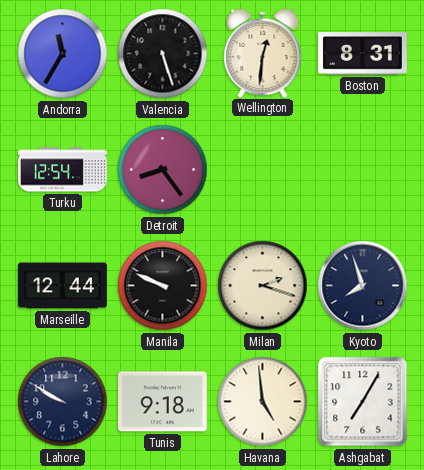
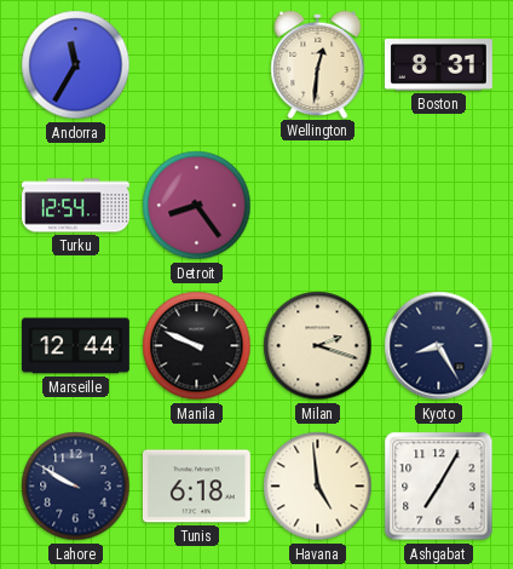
Valencia: 5:27 -> none (163, 54)
Kyoto: 7:57 -> 8:25 (439, 346)
Tunis: 9:18 -> 6:18 (196, 487)
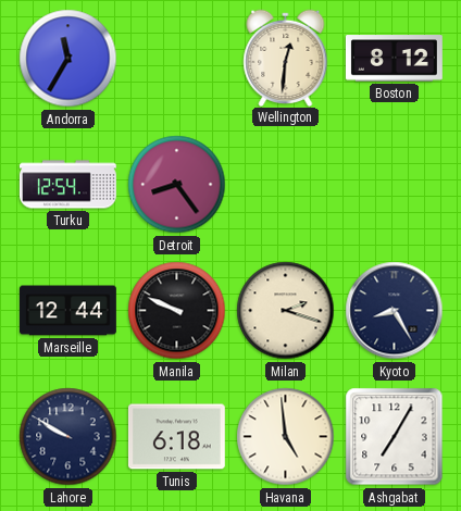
Boston: 8:31 -> 8:12 (394, 59)
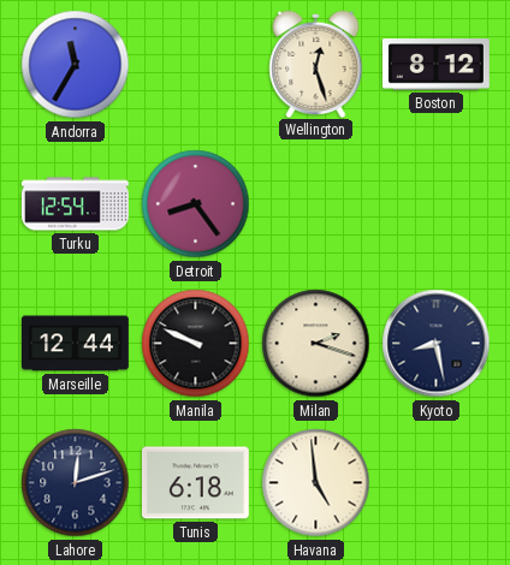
Wellington: 12:31 -> 12:27 (316, 64)
Kyoto: 8:25 -> 8:28 (437, 344)
Lahore: 9:50 -> 12:12 (76, 483)
Ashgabat: 7:05 -> none (395, 437)
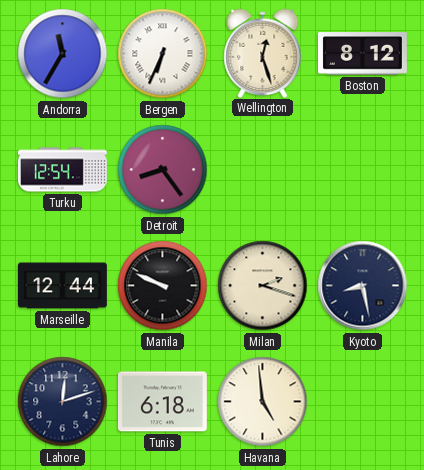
Bergen: none -> 6:34 (163, 54)
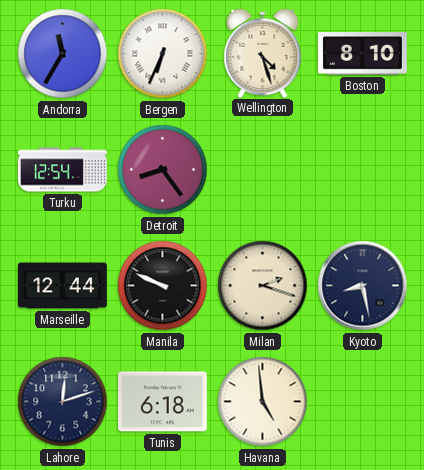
Wellington: 12:27 -> 4:27 (263, 53)
Boston: 8:12 -> 8:10 (362, 54)
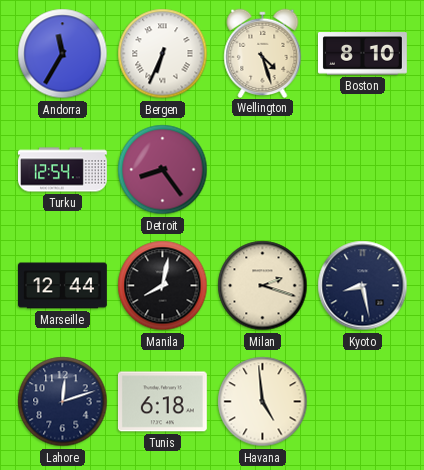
Manila: 9:49 -> 8:02 (163, 286)
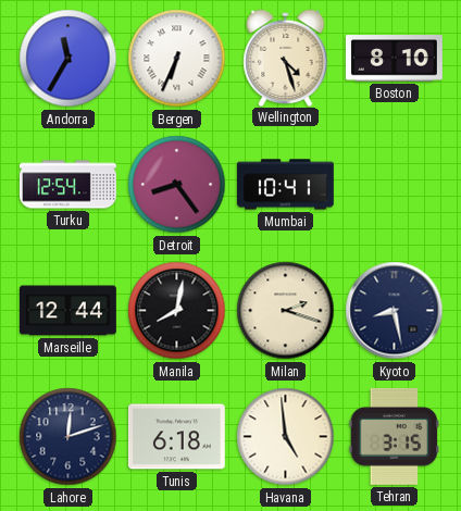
Mumbai: none -> 10:41 (286, 185)
Tehran: none -> 3:15 (395, 436)
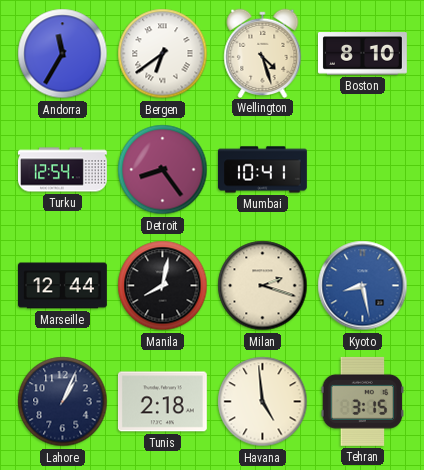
Bergen: 6:34 -> 6:39 (163, 54)
Kyoto dial: navy -> blue (363, 286)
Lahore: 12:12 -> 1:04 (63, 402)
Tunis: 6:18 -> 2:18 (162, 402)
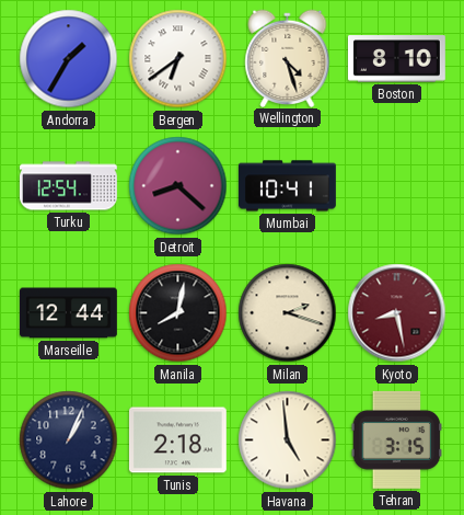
Andorra: 11:35 -> 1:35 (69, 59)
Detroit: 8:24 -> 8:22 (178, 186)
Kyoto dial: blue -> burgundy (397, 313)
